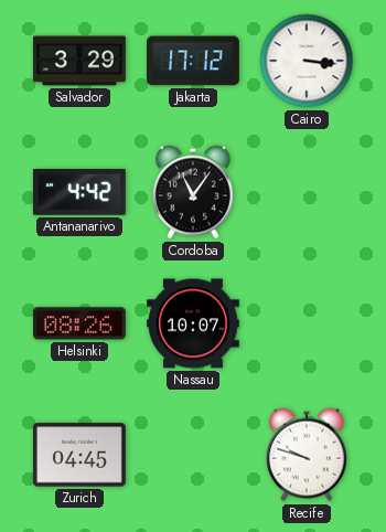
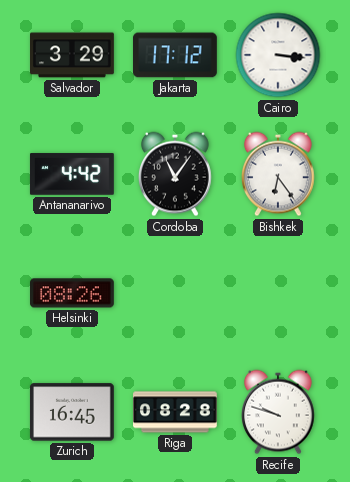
Bishkek: none -> 6:24 (278, 174)
Nassau: 10:07 -> none (194, 323)
Zurich: 04:45 -> 16:45 (72, 412)
Riga: none -> 08:28 (176, 412)
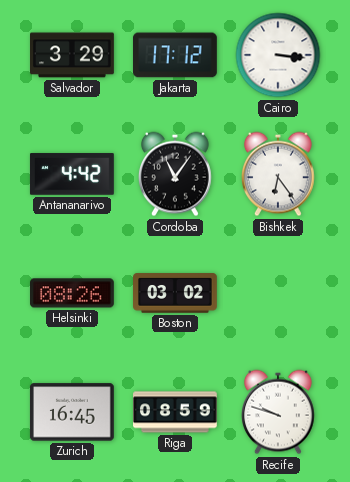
Boston: none -> 03:02 (176, 293)
Riga: 08:28 -> 08:59 (176, 412)
